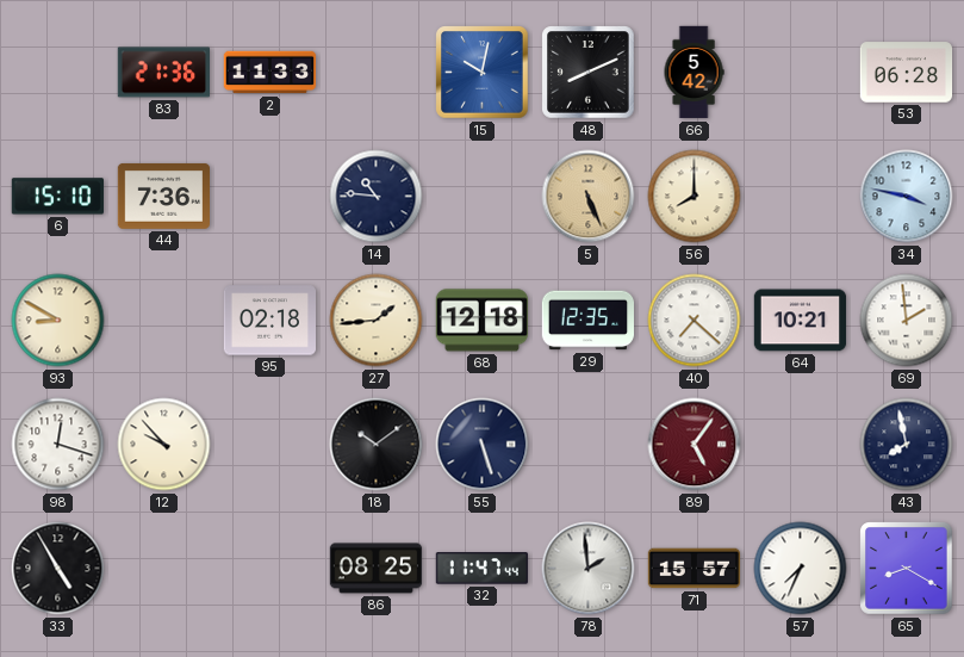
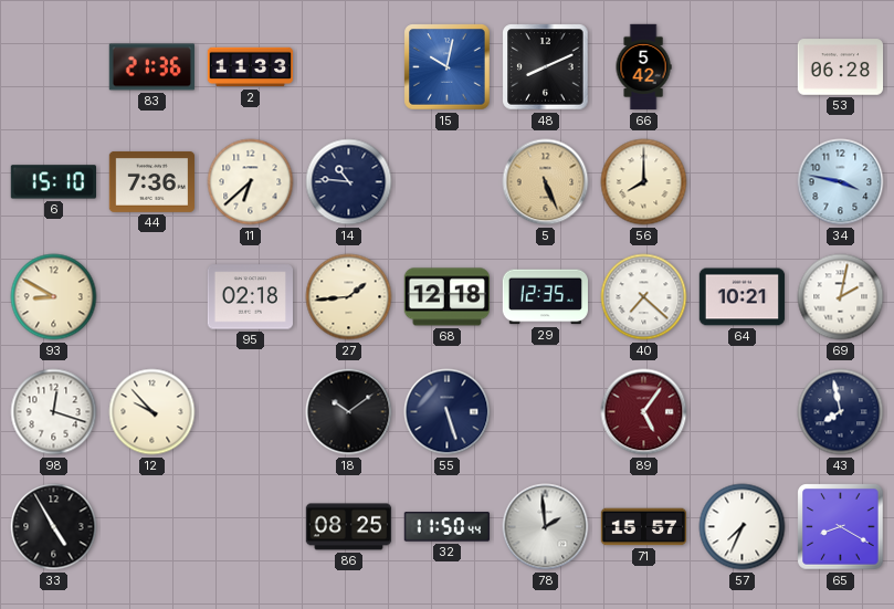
11: none -> 6:38 (251, 182)
69: 1:59 -> 2:02 (841, 297)
32: 11:47 -> 11:50 (446, 527)
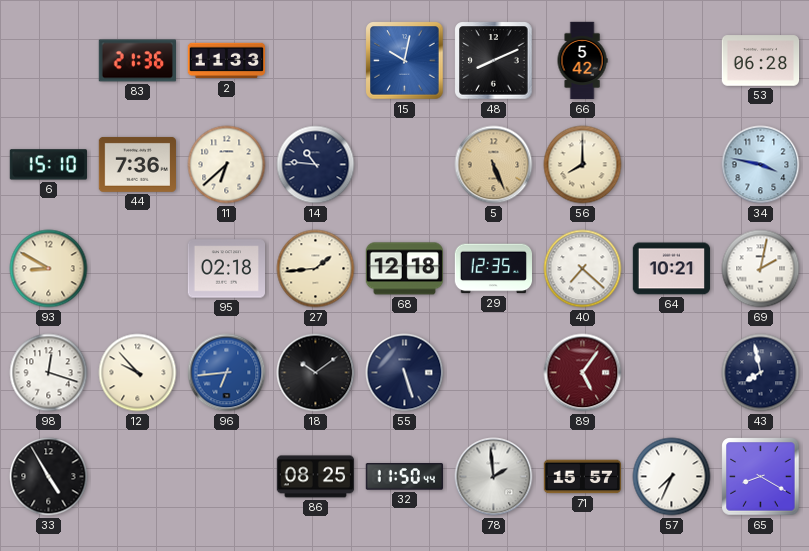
96: none -> 6:44 (227, 373)
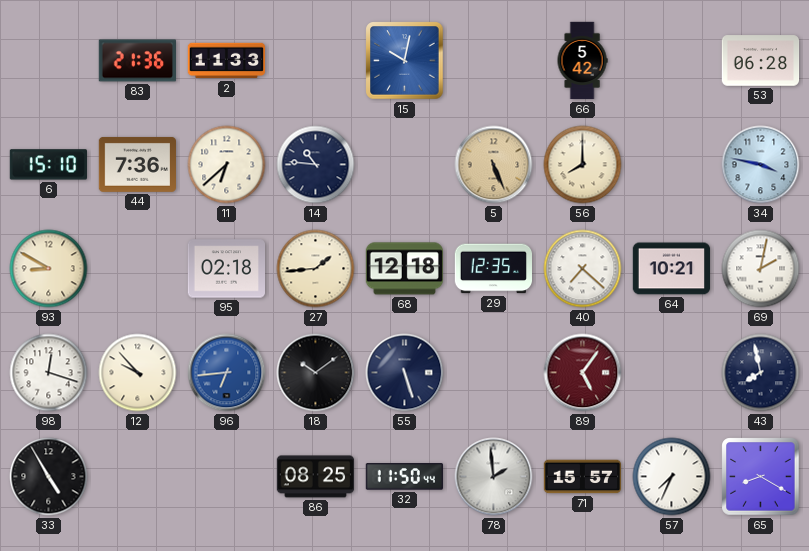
48: 8:11 -> none (494, 61)
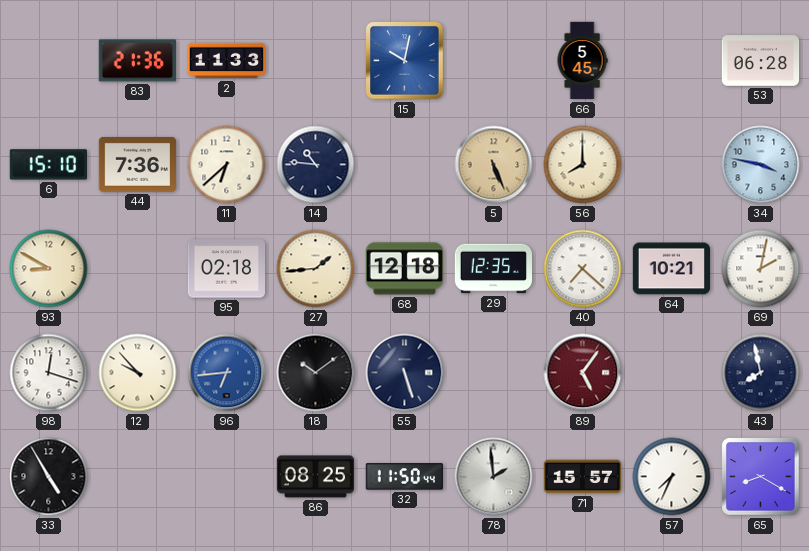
66: 5:42 -> 5:45 (582, 61)
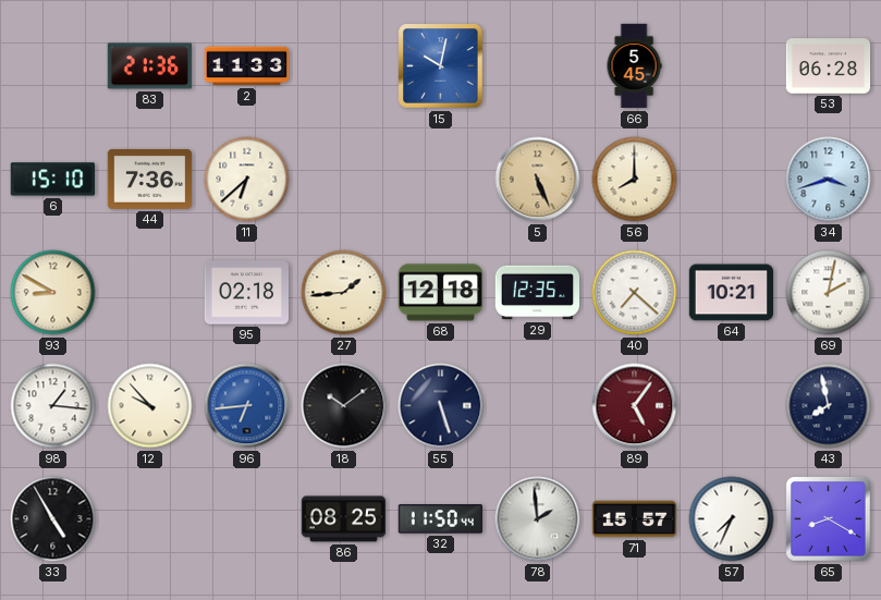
14: 10:46 -> none (316, 165)
34: 3:47 -> 3:42 (829, 180)
98: 12:18 -> 1:16 (53, 406)
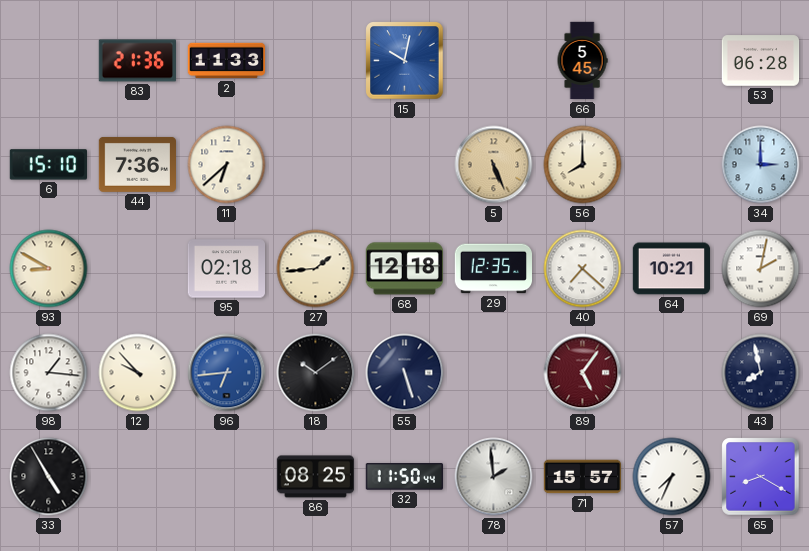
34: 3:42 -> 3:00 (761, 165)
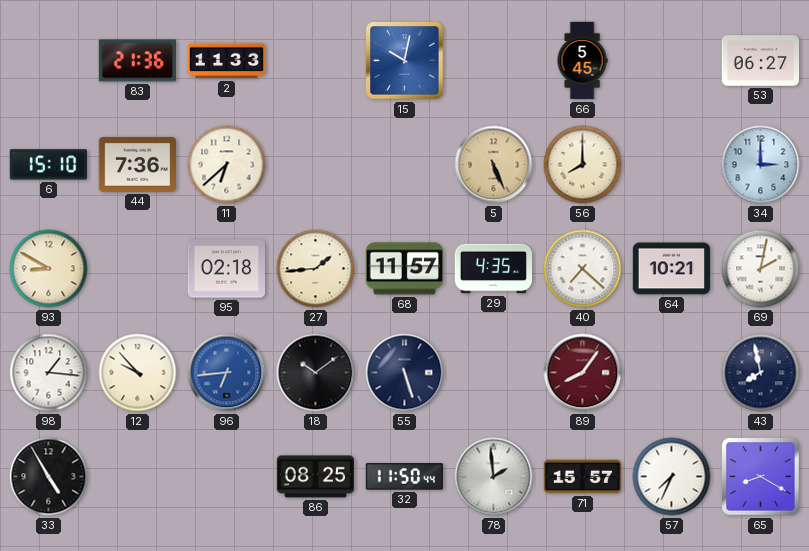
53: 06:28 -> 06:27 (761, 61)
68: 12:18 -> 11:57 (404, 269)
29: 12:35 -> 4:35 (494, 269)
89: 5:06 -> 8:06 (583, 373)
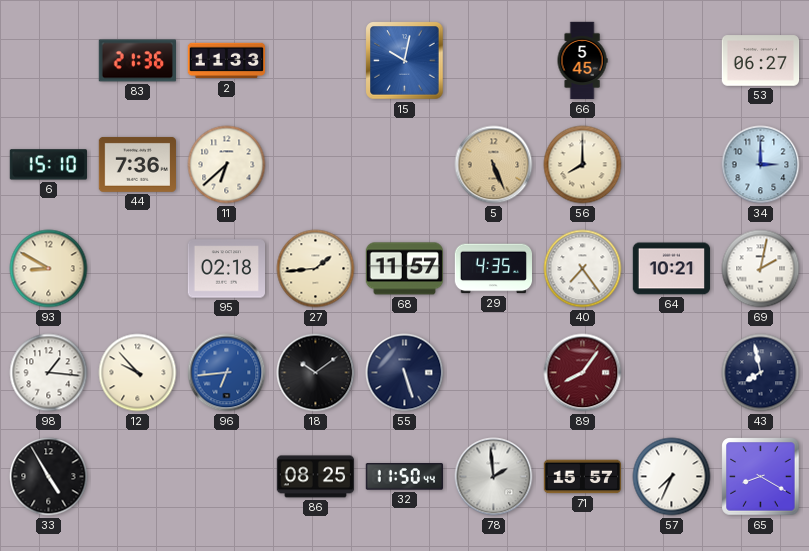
40: 7:22 -> 7:24 (583, 269)
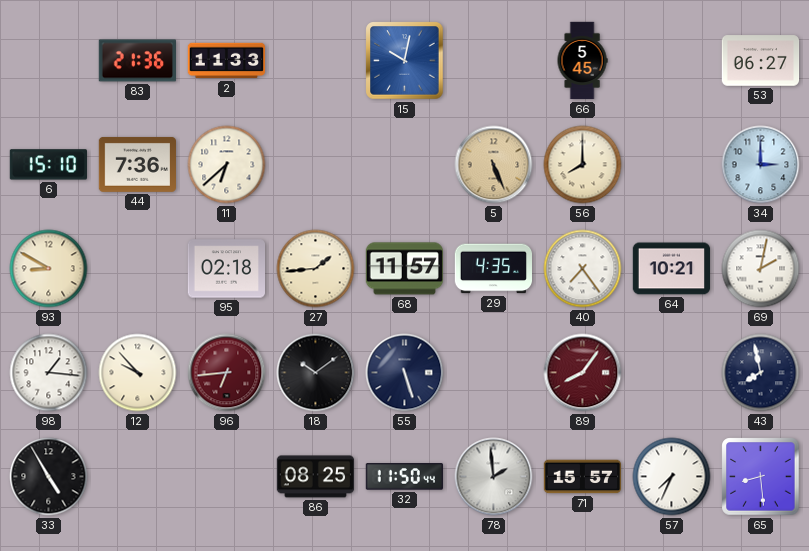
96 dial: blue -> burgundy (227, 373)
65: 8:20 -> 8:29 (761, 477)
